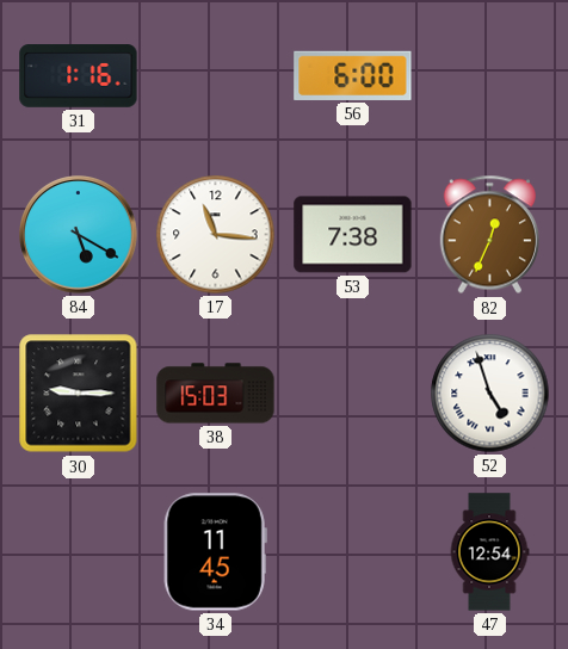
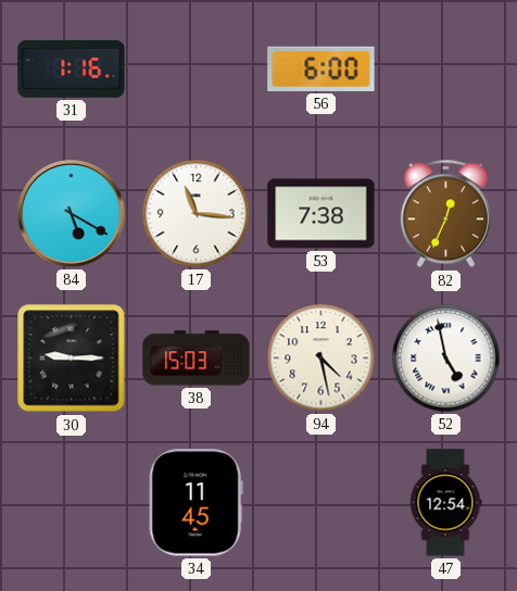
94: none -> 4:28 (321, 359)
52: 4:57 -> 4:58 (446, 359)
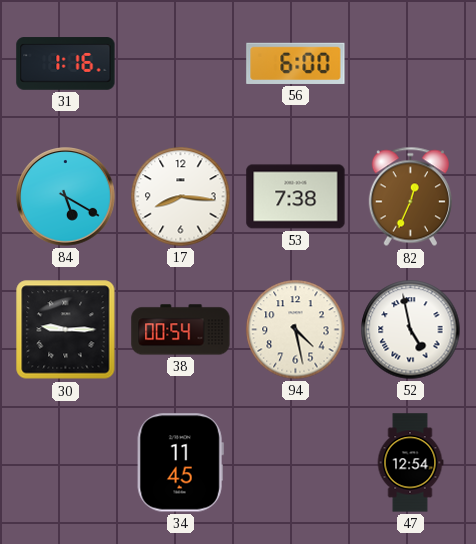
17: 11:16 -> 8:16 (181, 197)
38: 15:03 -> 00:54 (181, 330)
